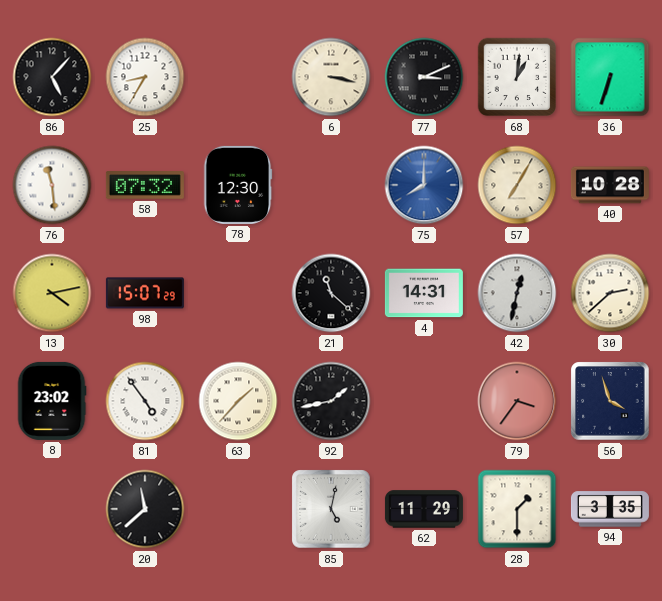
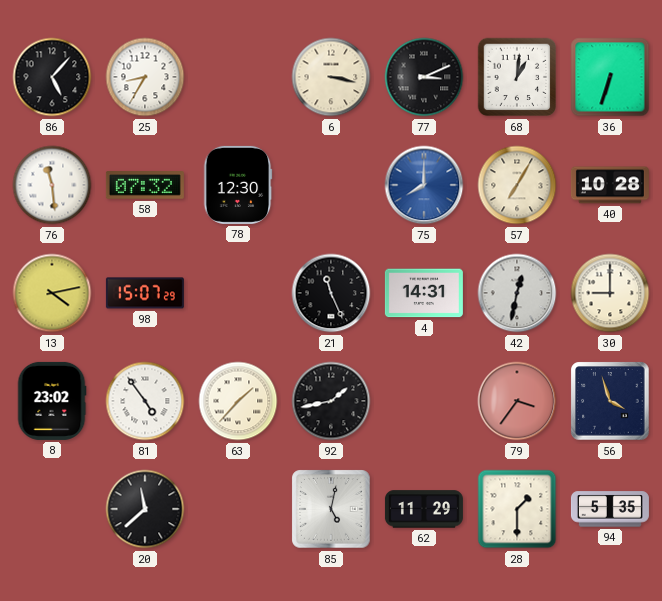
21: 11:22 -> 11:26 (331, 293)
30: 2:38 -> 9:00 (610, 293)
94: 3:35 -> 5:35 (610, 509)
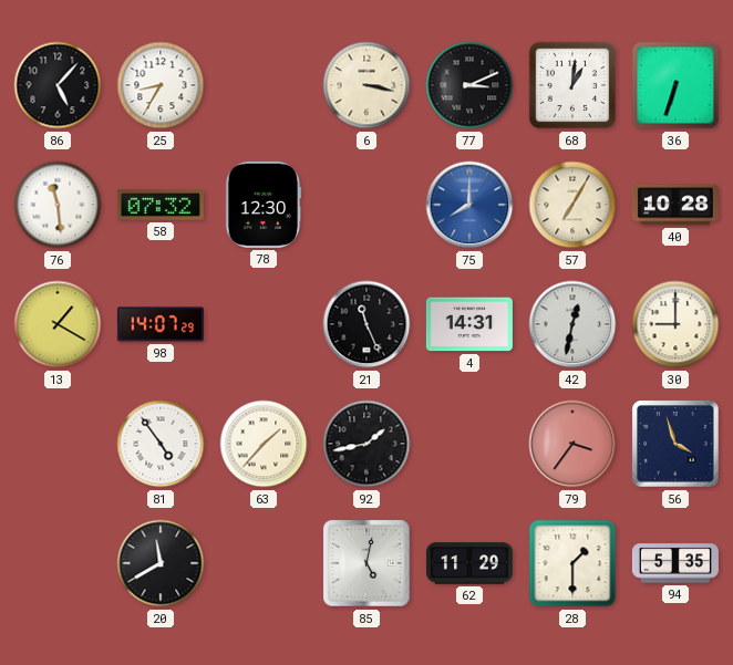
13: 4:13 -> 1:20 (58, 324)
98: 15:07 -> 14:07 (161, 324)
8: 23:02 -> none (52, 401)
20: 11:38 -> 11:40 (161, 563)
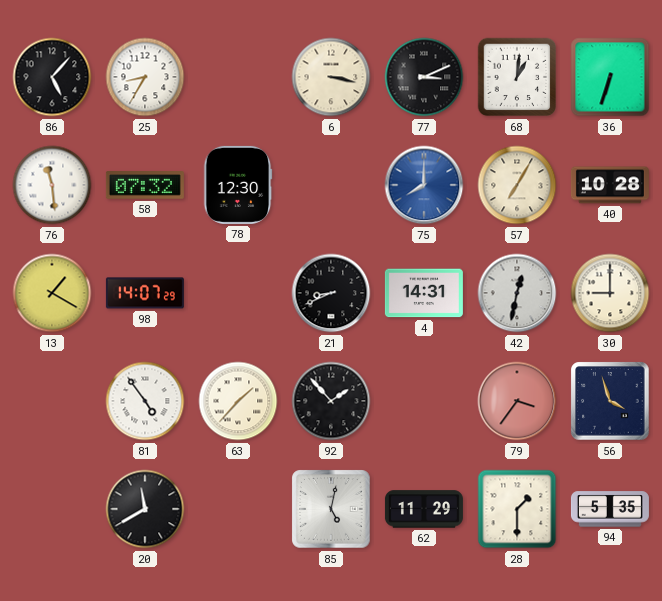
21: 11:26 -> 8:41 (331, 293)
92: 1:43 -> 1:53 (331, 401)
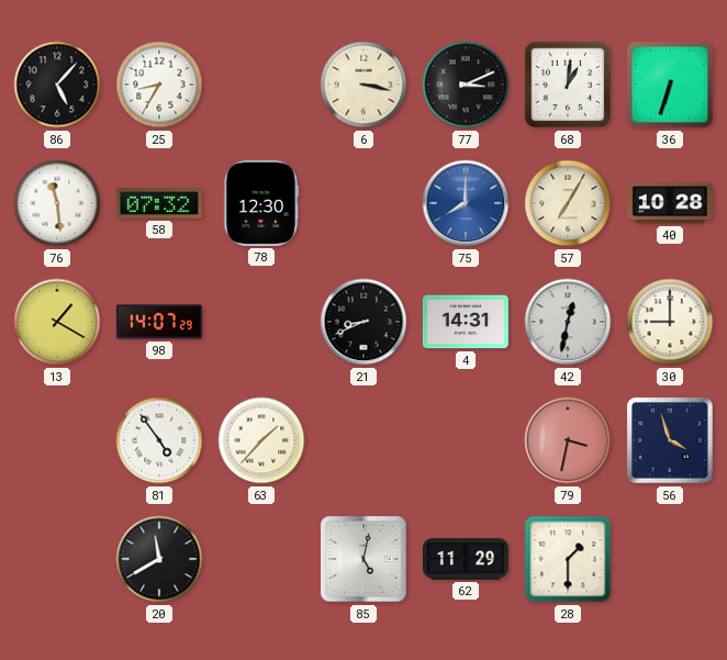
92: 1:53 -> none (331, 401)
79: 3:36 -> 3:32 (568, 440)
94: 5:35 -> none (610, 509)
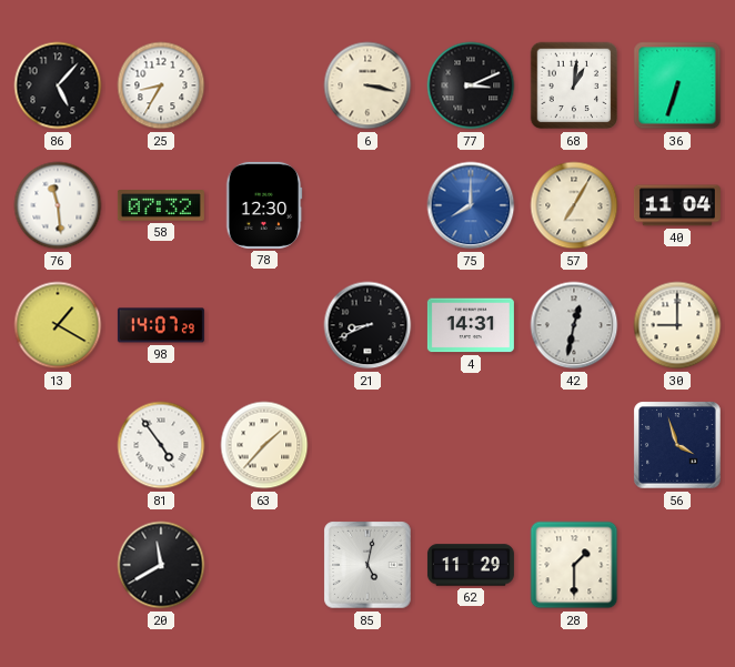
40: 10:28 -> 11:04 (677, 205)
79: 3:32 -> none (568, 440)
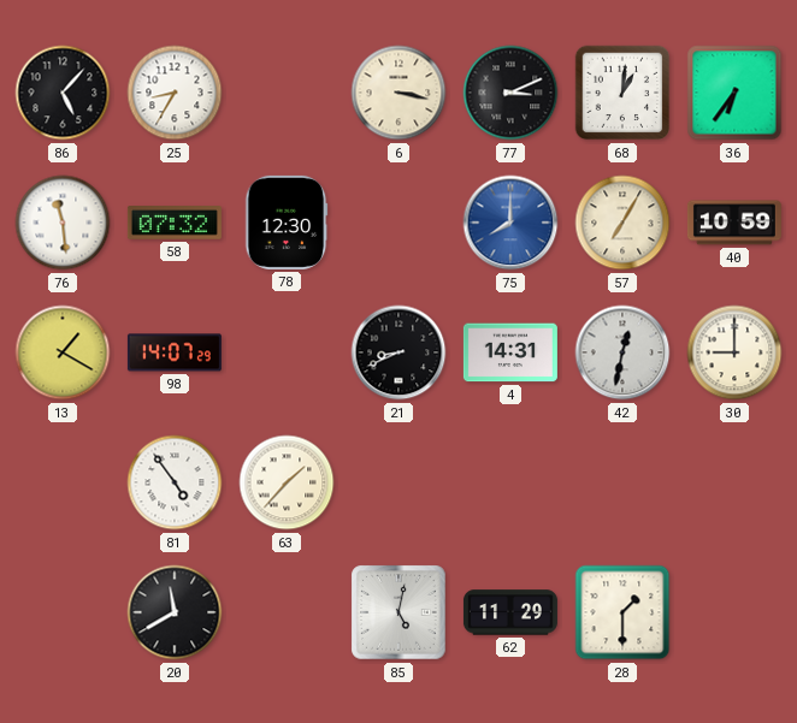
36: 6:33 -> 6:36 (734, 93)
40: 11:04 -> 10:59 (734, 223)
56: 3:57 -> none (677, 445)
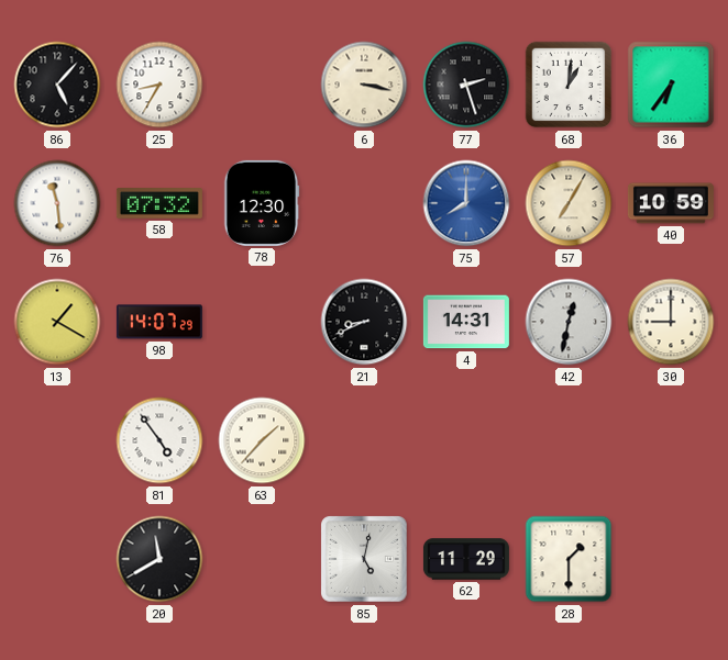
77: 3:11 -> 2:27 (466, 85)
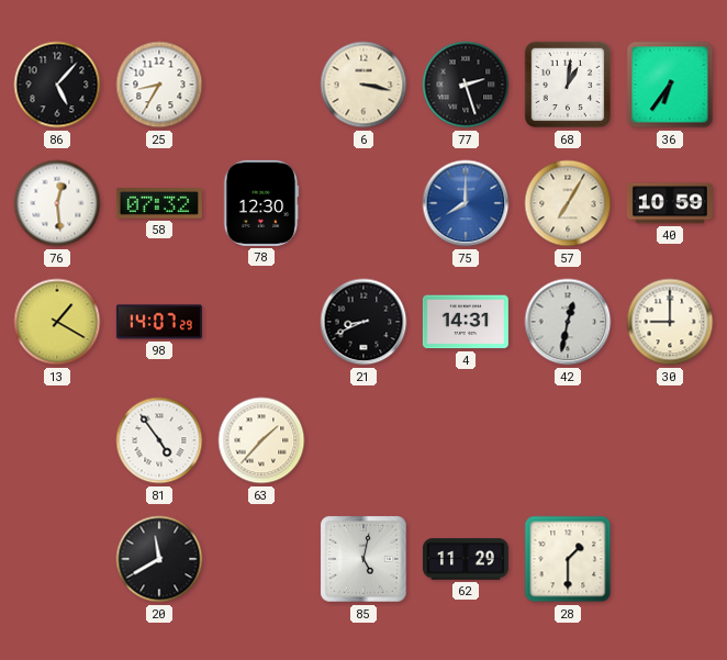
76: 11:29 -> 12:29 (57, 203)
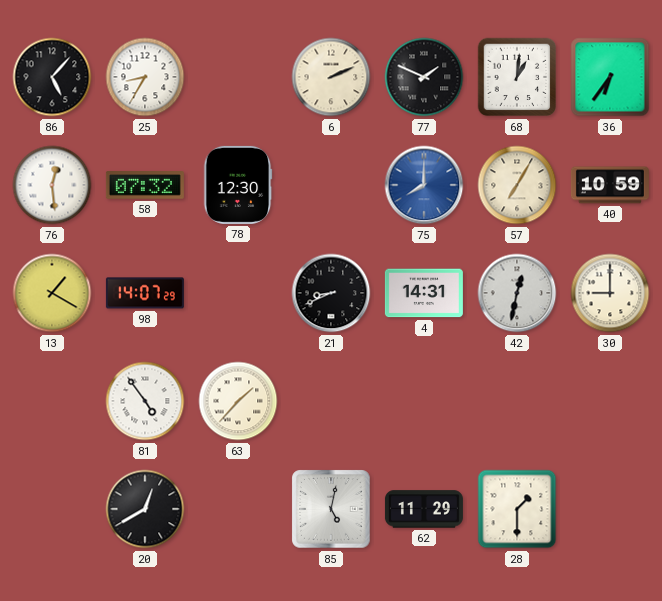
6: 3:17 -> 2:11 (331, 77)
77: 2:27 -> 1:49 (424, 77)
20: 11:40 -> 12:40 (145, 509)
